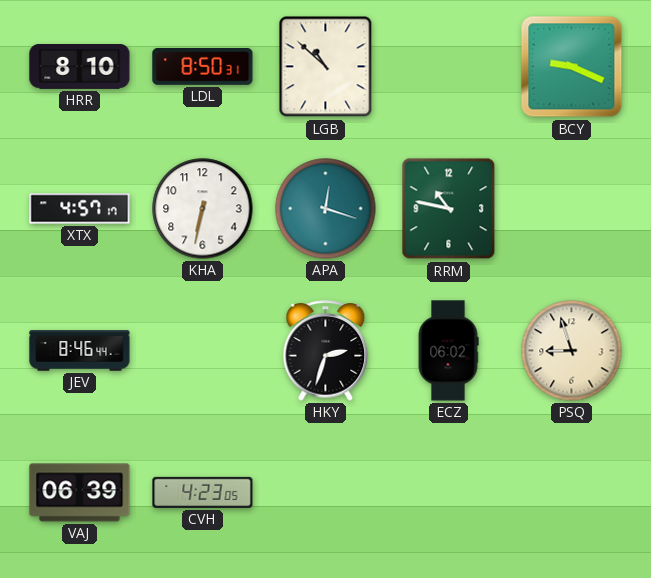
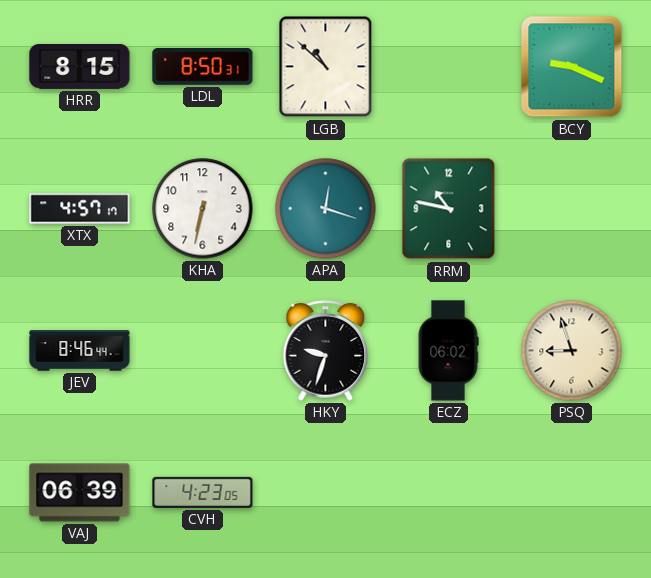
HRR: 8:10 -> 8:15 (80, 67)
HKY: 2:33 -> 9:33 (326, 351)
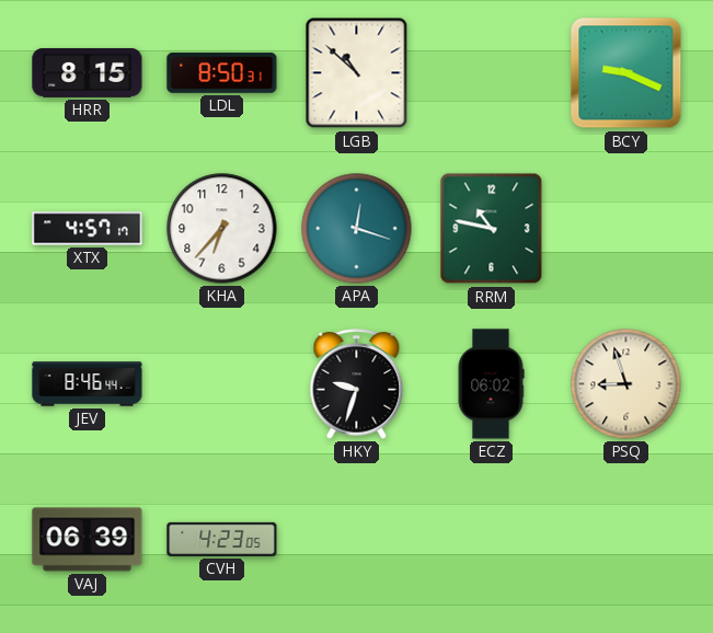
KHA: 6:32 -> 6:37 (222, 229)
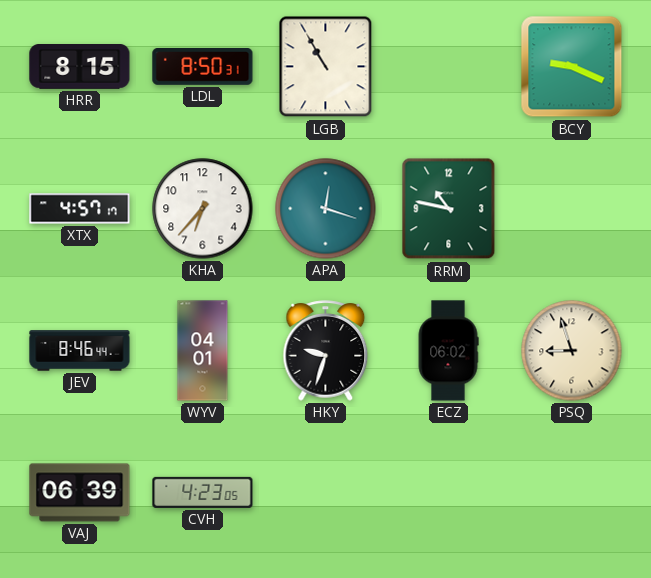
LGB: 10:52 -> 10:55 (326, 67)
WYV: none -> 04:01 (203, 351)
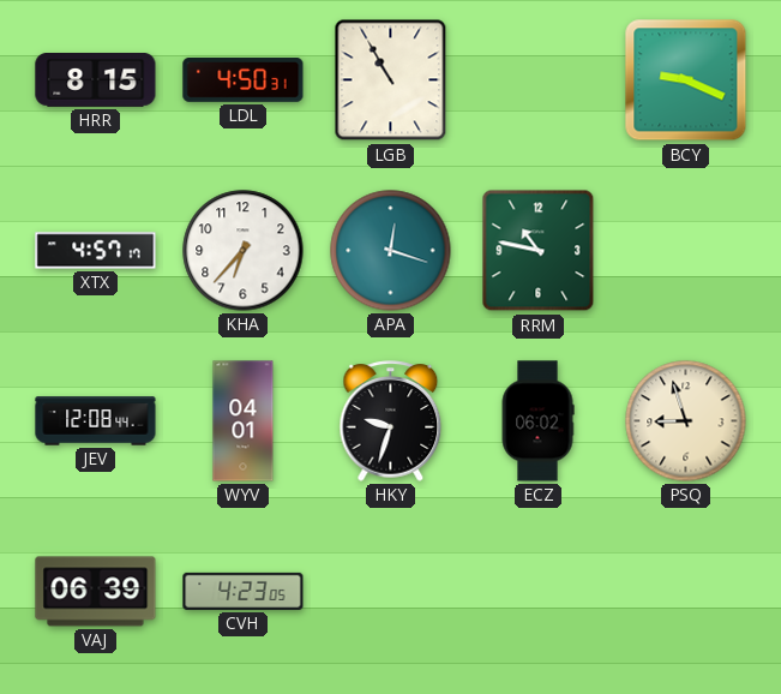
LDL: 8:50 -> 4:50 (244, 80)
JEV: 8:46 -> 12:08 (96, 421)
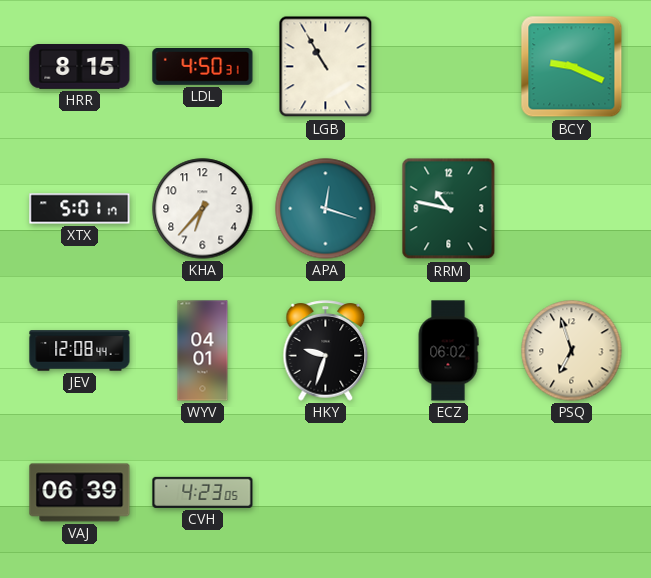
XTX: 4:57 -> 5:01 (80, 209)
PSQ: 8:57 -> 6:57 (572, 351)
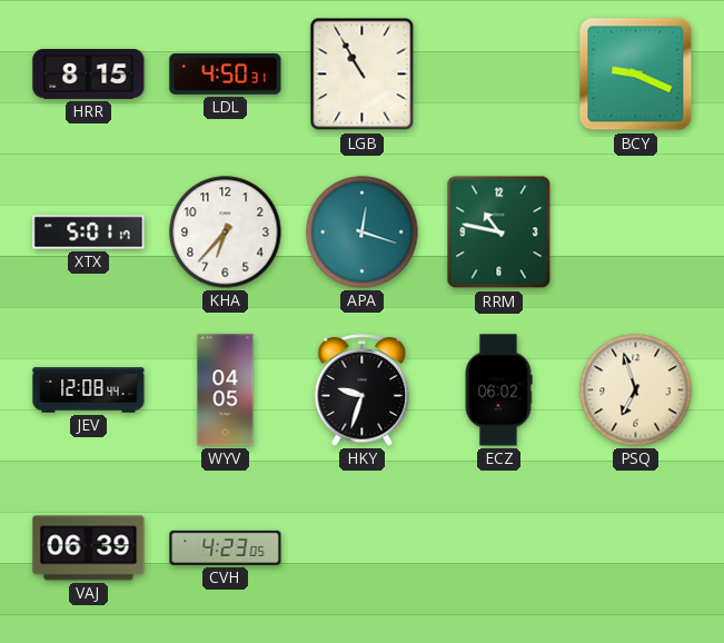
WYV: 04:01 -> 04:05 (226, 390)
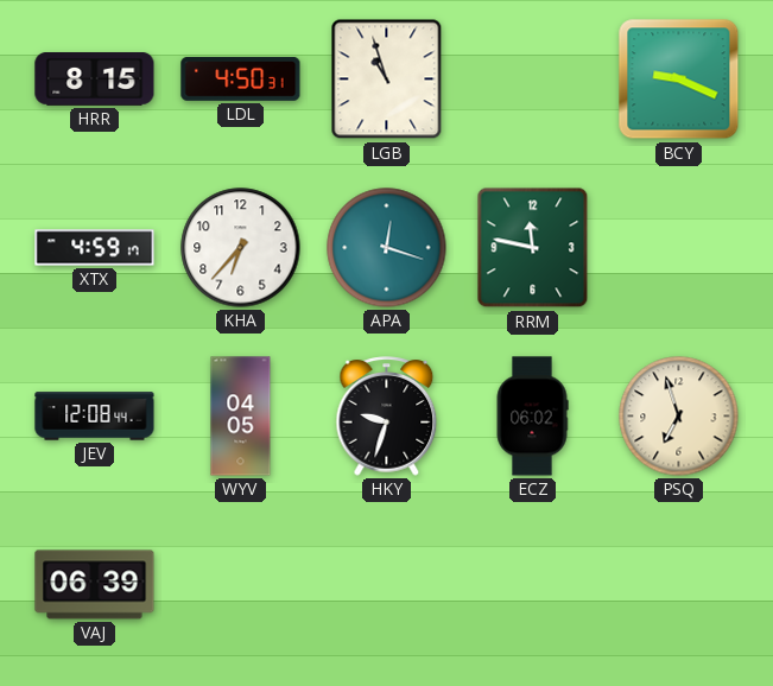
LGB: 10:55 -> 10:57 (387, 80)
XTX: 5:01 -> 4:59 (95, 248)
RRM: 10:47 -> 11:47 (533, 248)
CVH: 4:23 -> none (226, 547)
